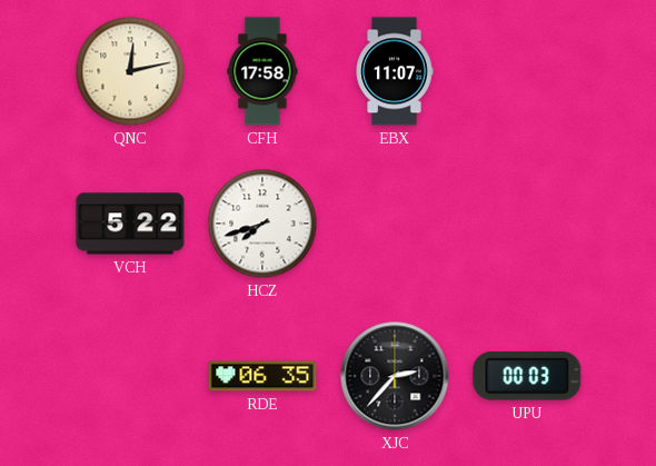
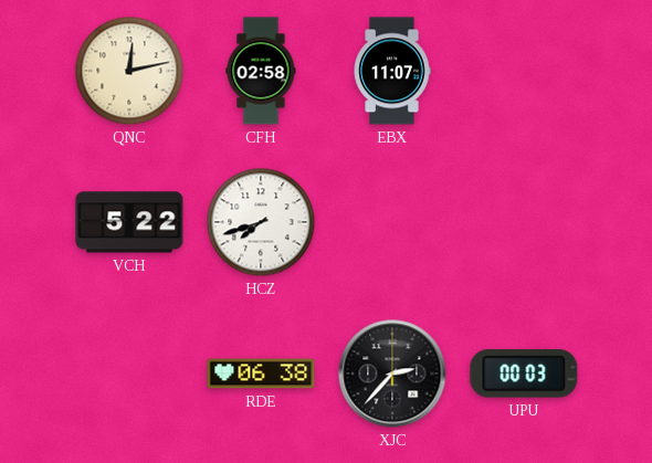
CFH: 17:58 -> 02:58 (261, 71)
RDE: 06:35 -> 06:38 (261, 373)
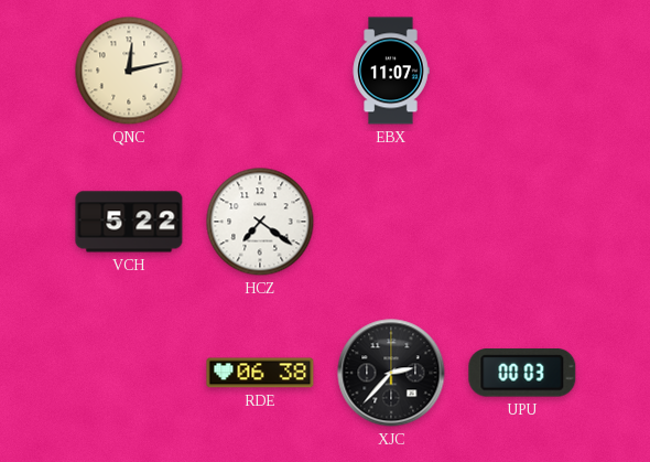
CFH: 02:58 -> none (261, 71)
HCZ: 7:42 -> 7:21 (260, 222)
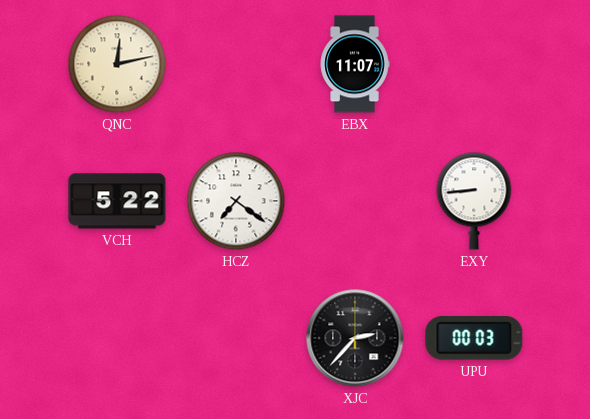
EXY: none -> 8:44 (474, 201)
RDE: 06:38 -> none (260, 373)
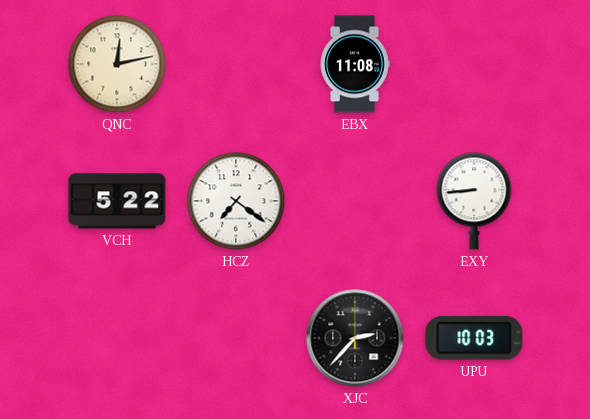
EBX: 11:07 -> 11:08 (355, 64)
UPU: 00:03 -> 10:03 (474, 338)
